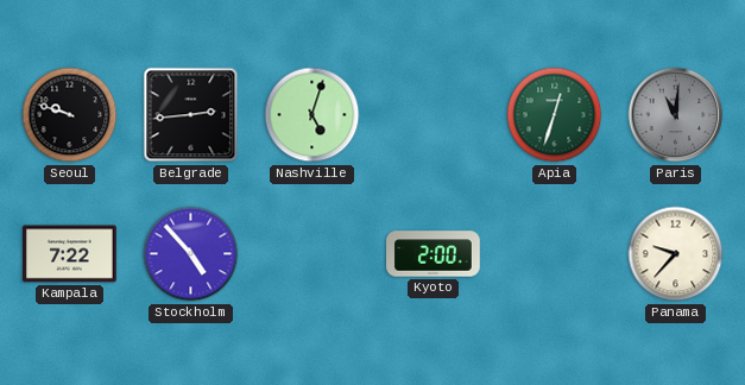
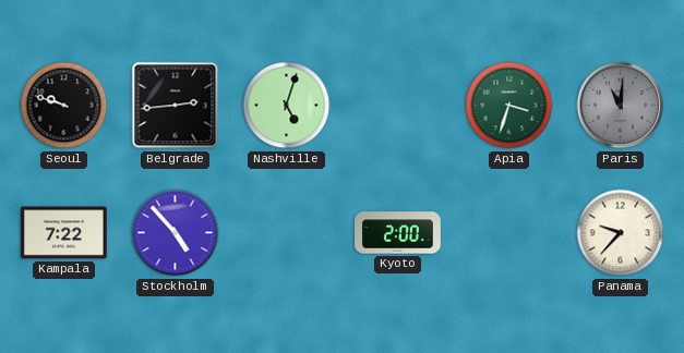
Apia: 12:33 -> 3:33 (509, 106)
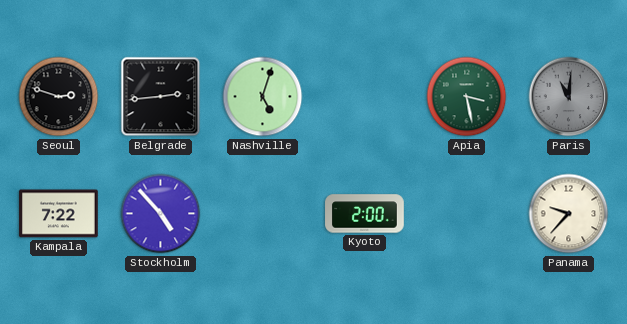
Seoul: 9:48 -> 2:48 (59, 97)
Apia: 3:33 -> 3:28 (467, 97)
